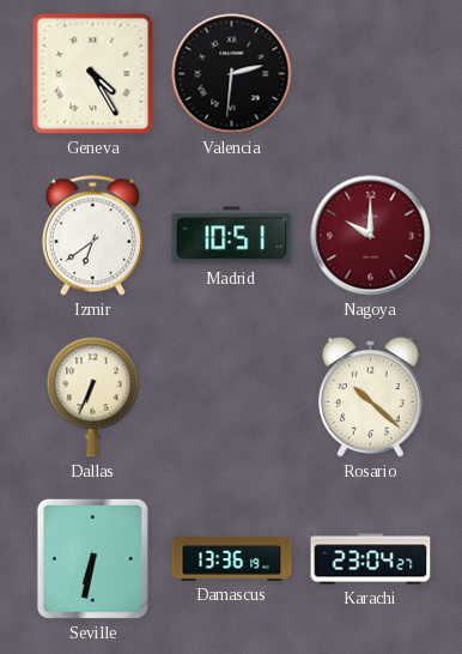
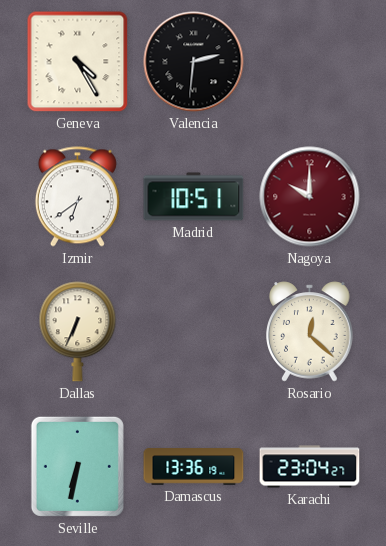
Rosario: 10:22 -> 12:22 (310, 332)
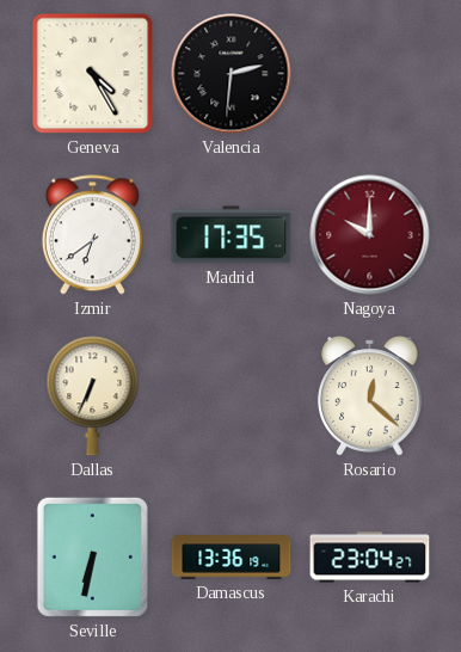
Madrid: 10:51 -> 17:35 (232, 235)
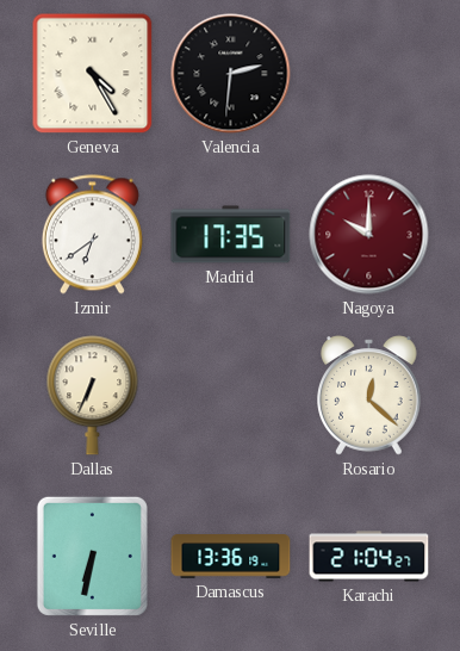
Karachi: 23:04 -> 21:04 (369, 557)
